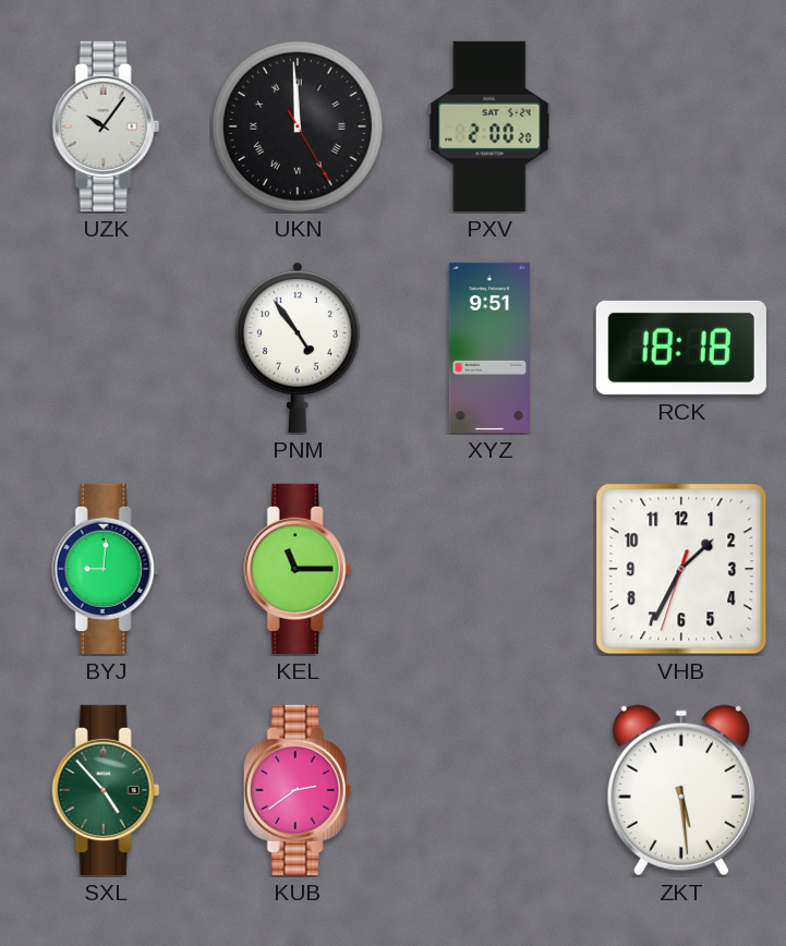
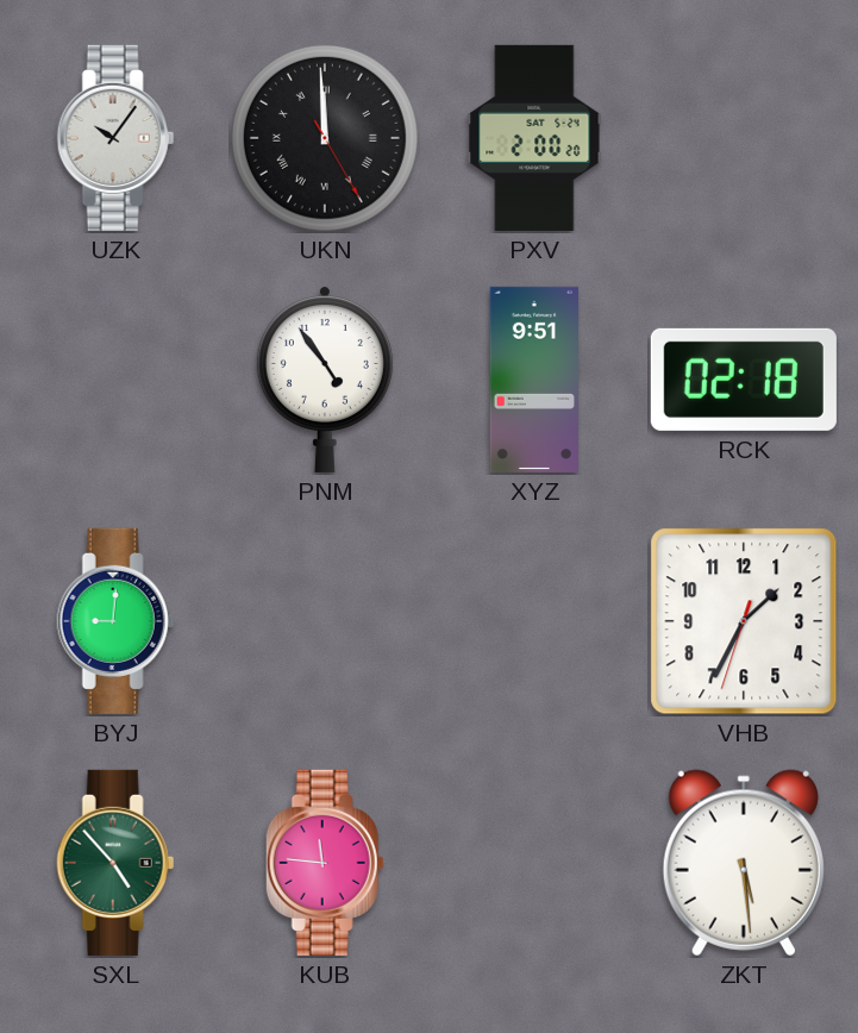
RCK: 18:18 -> 02:18 (744, 380)
KEL: 11:15 -> none (298, 569)
KUB: 2:39 -> 11:46 (325, 863)
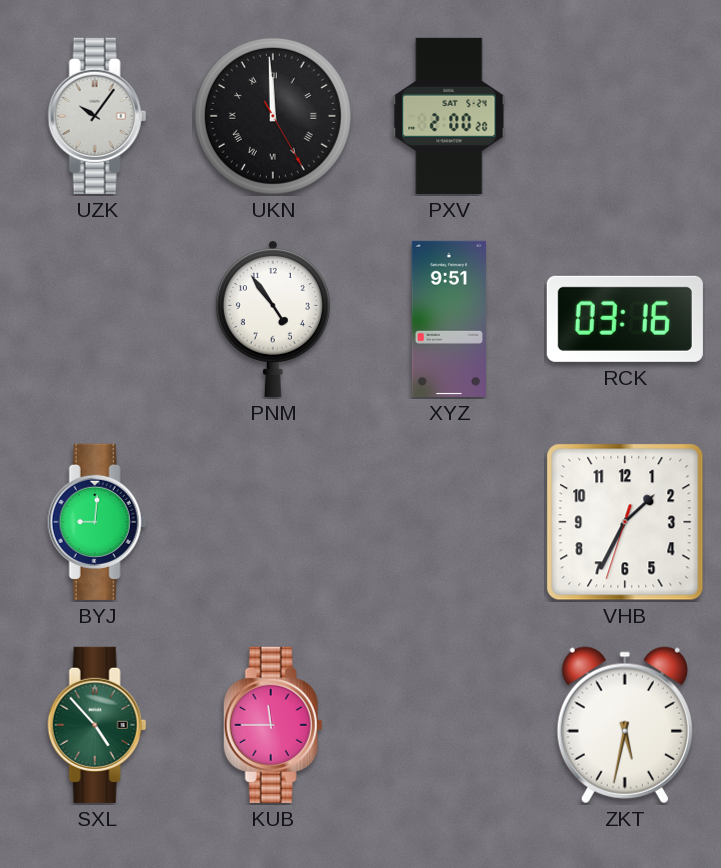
RCK: 02:18 -> 03:16 (625, 319)
KUB: 11:46 -> 11:45 (273, 725)
ZKT: 5:29 -> 5:32 (625, 725)
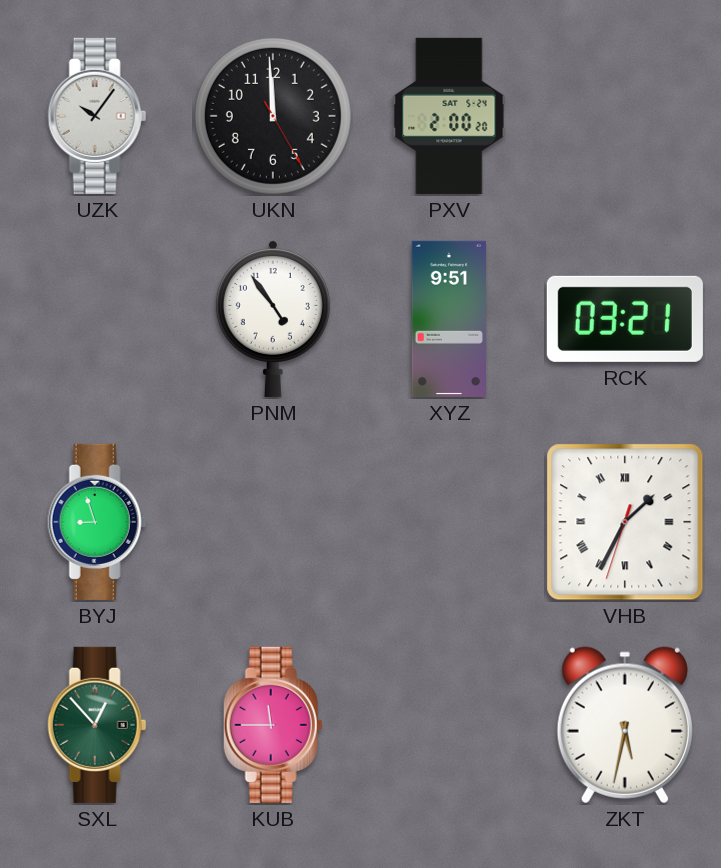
UKN numerals: Roman -> Arabic (273, 116)
RCK: 03:16 -> 03:21 (625, 319)
BYJ: 9:01 -> 8:57 (97, 522)
VHB numerals: Arabic -> Roman (625, 522)
SXL: 4:53 -> 12:53 (97, 725)
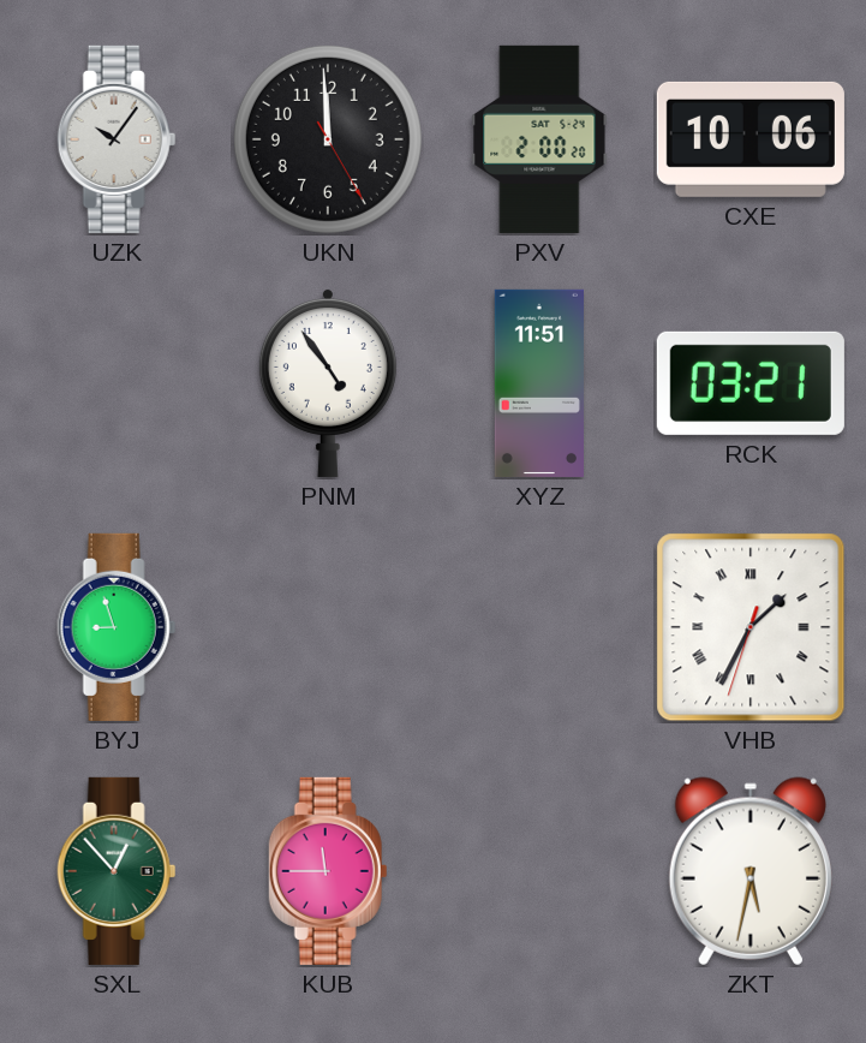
CXE: none -> 10:06 (751, 139)
XYZ: 9:51 -> 11:51 (538, 383)
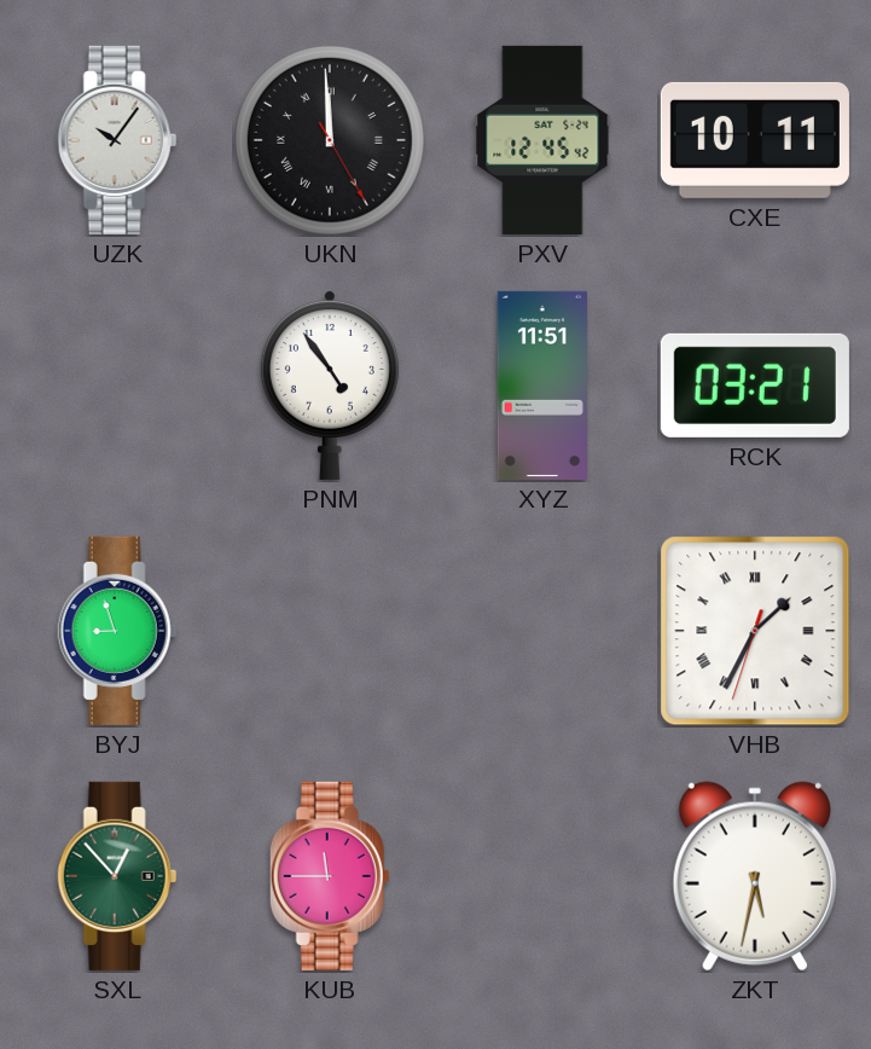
UKN numerals: Arabic -> Roman (330, 140)
PXV: 2:00 -> 12:45 (542, 140)
CXE: 10:06 -> 10:11 (755, 140)
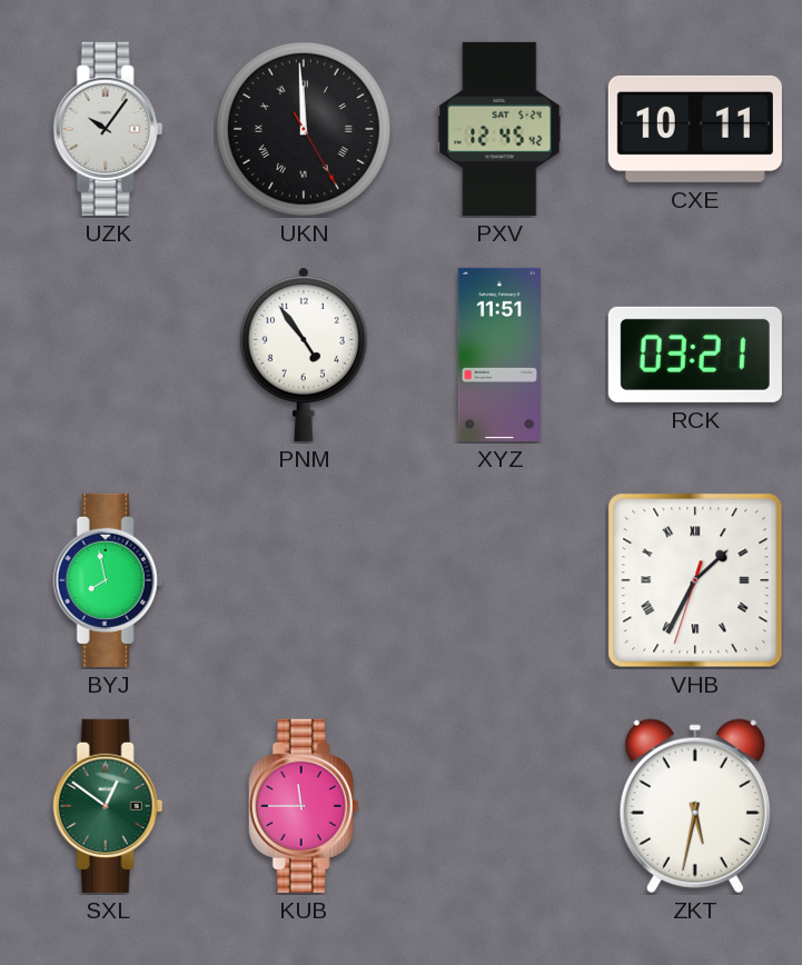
BYJ: 8:57 -> 7:58 (108, 580)
SXL: 12:53 -> 12:51 (108, 806)
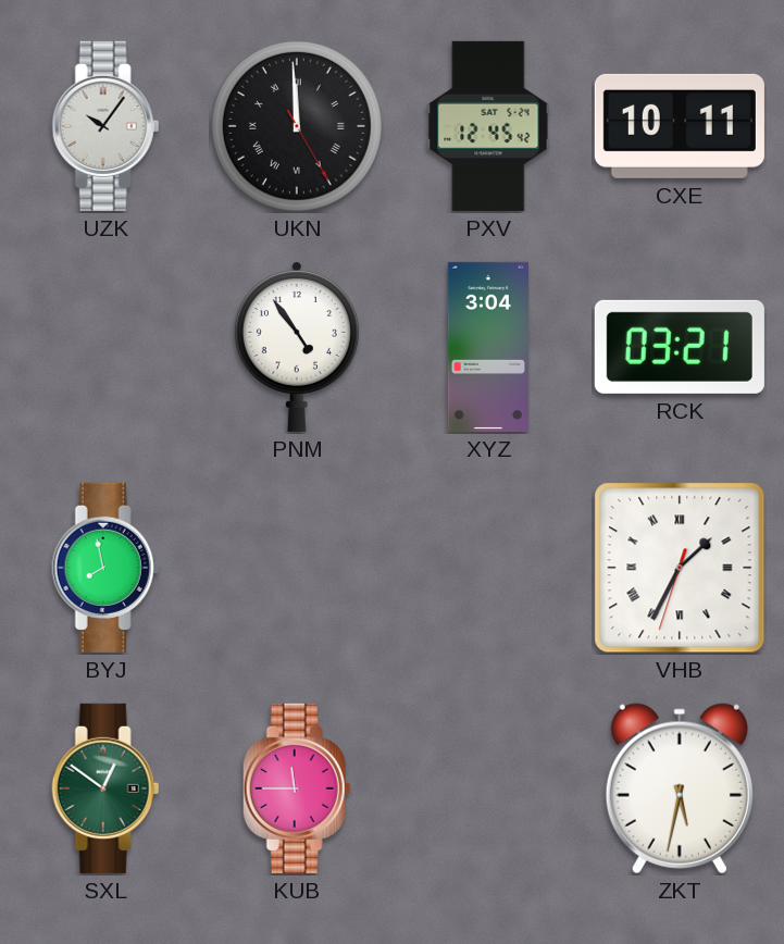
XYZ: 11:51 -> 3:04 (487, 347)
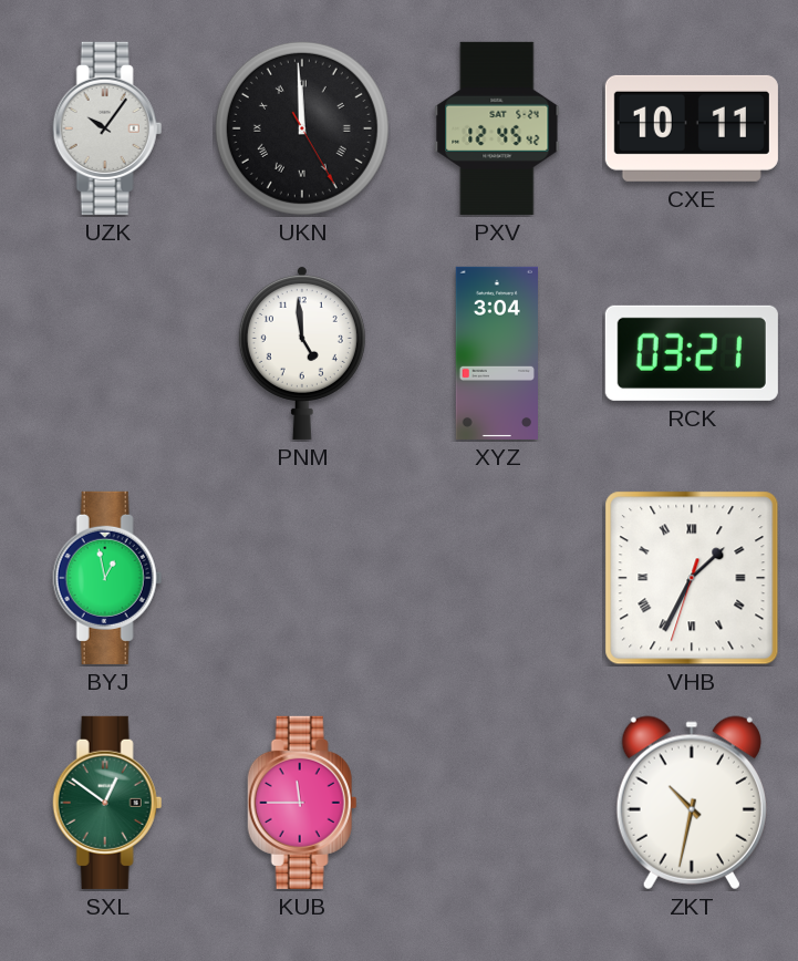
PNM: 4:54 -> 4:59 (302, 352)
BYJ: 7:58 -> 12:58 (107, 578)
ZKT: 5:32 -> 10:32 (692, 803)
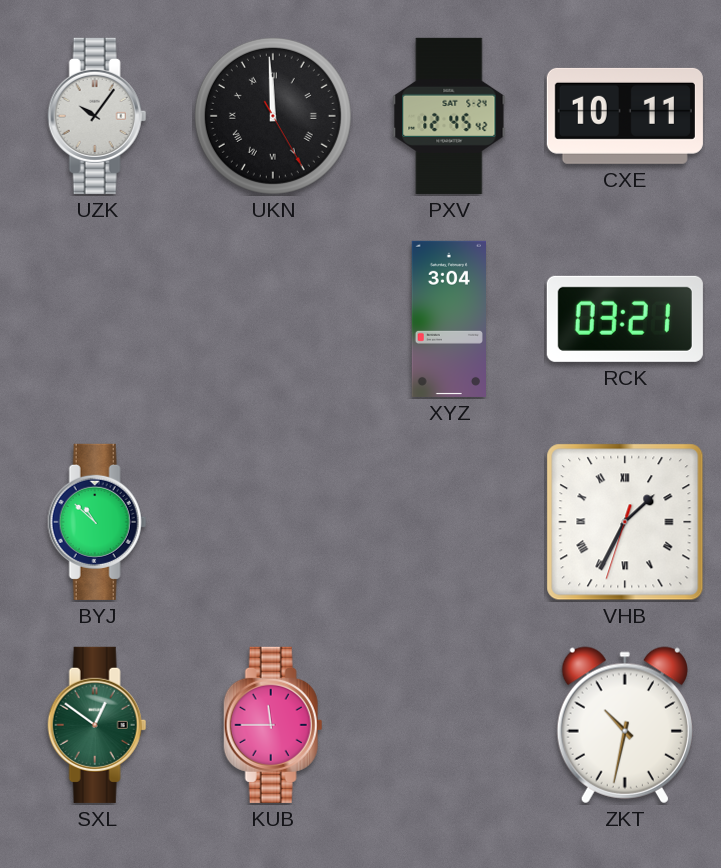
PNM: 4:59 -> none (302, 352)
BYJ: 12:58 -> 10:52 (97, 522)
